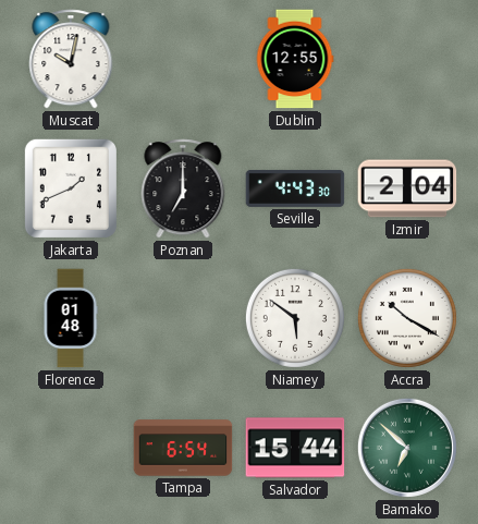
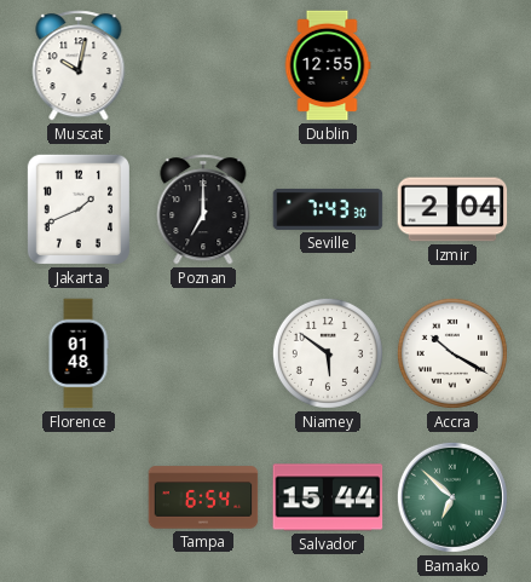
Seville: 4:43 -> 7:43 (328, 209)
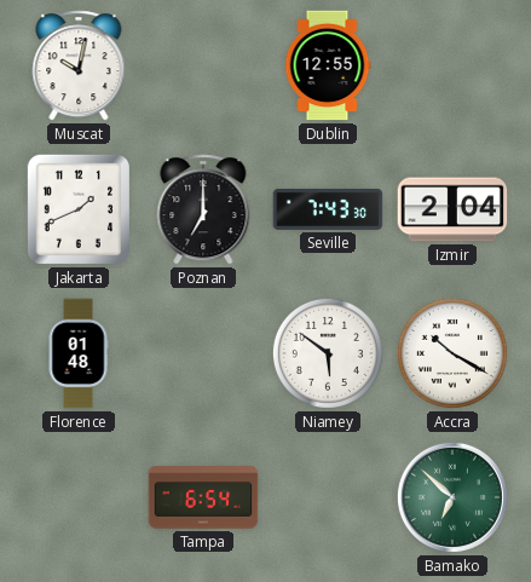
Salvador: 15:44 -> none (328, 497)
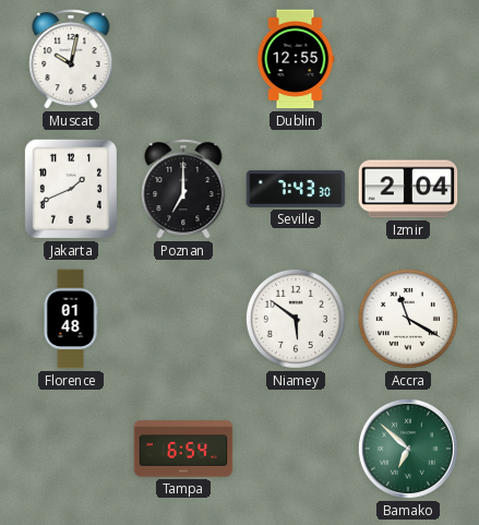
Accra: 10:20 -> 11:20 (408, 319)
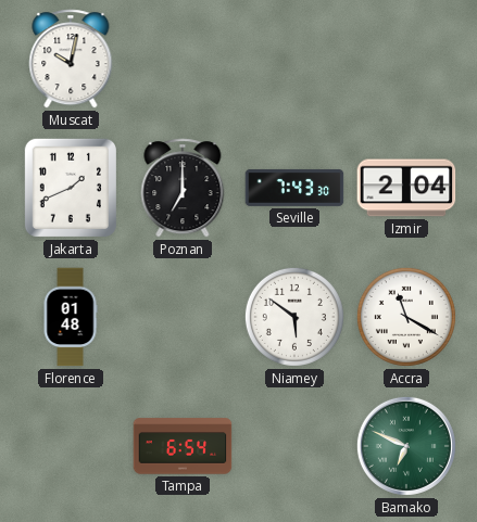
Dublin: 12:55 -> none (296, 59)
Bamako: 6:52 -> 6:49 (406, 446)
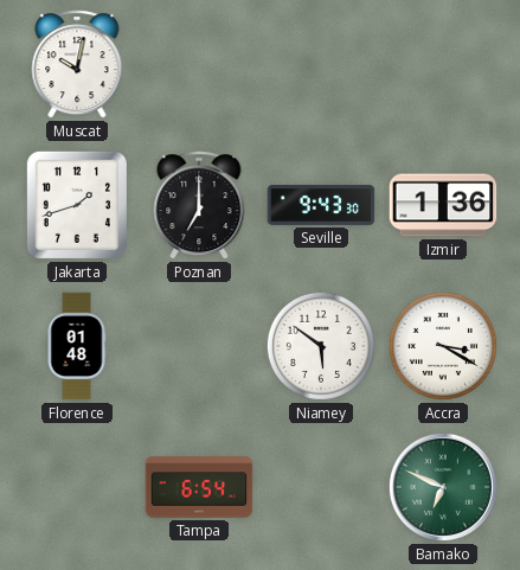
Jakarta: 1:41 -> 1:42 (77, 205)
Seville: 7:43 -> 9:43 (321, 205)
Izmir: 2:04 -> 1:36 (443, 205)
Accra: 11:20 -> 3:20 (443, 346)
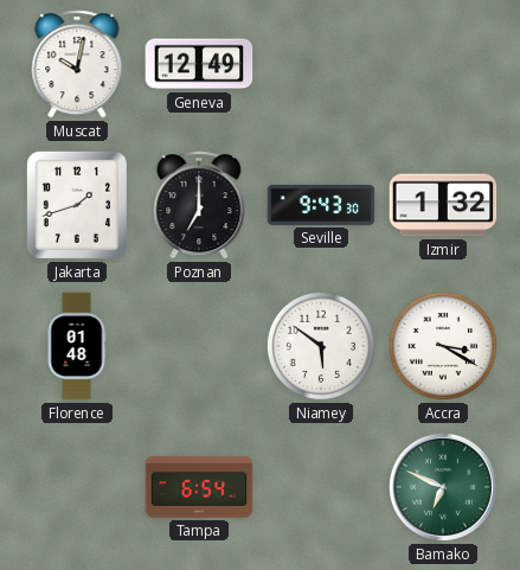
Geneva: none -> 12:49 (199, 64)
Izmir: 1:36 -> 1:32 (443, 205)
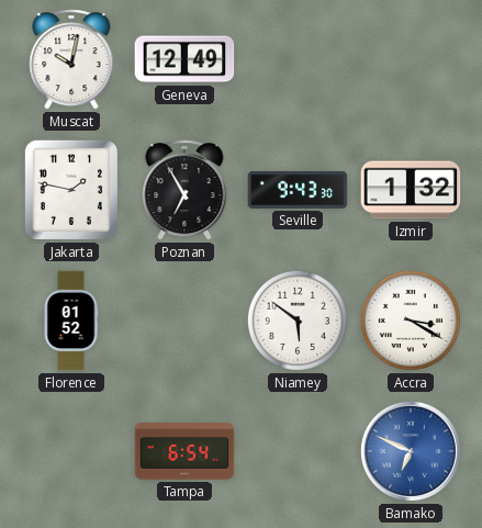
Jakarta: 1:42 -> 1:47 (71, 190)
Poznan: 7:00 -> 6:55 (184, 190)
Florence: 01:48 -> 01:52 (71, 321)
Bamako dial: green -> blue (411, 451)
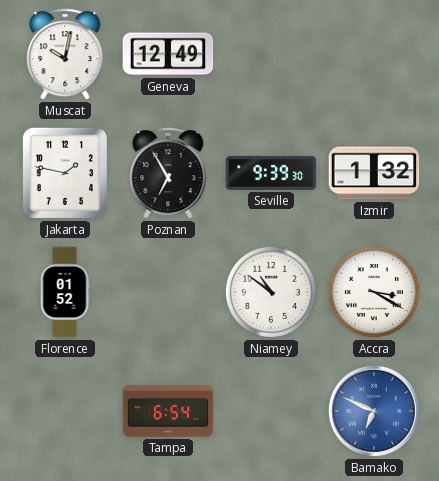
Seville: 9:43 -> 9:39 (271, 173)
Niamey: 5:51 -> 10:51 (271, 292)
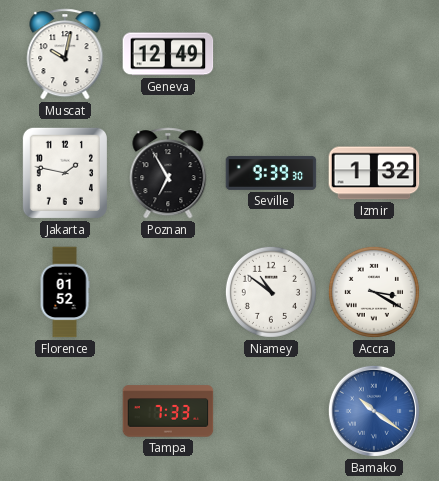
Tampa: 6:54 -> 7:33 (168, 411)
Bamako: 6:49 -> 10:21 (374, 411)
